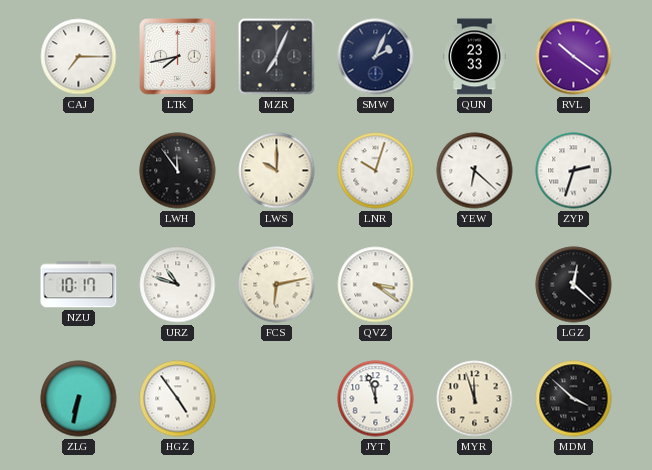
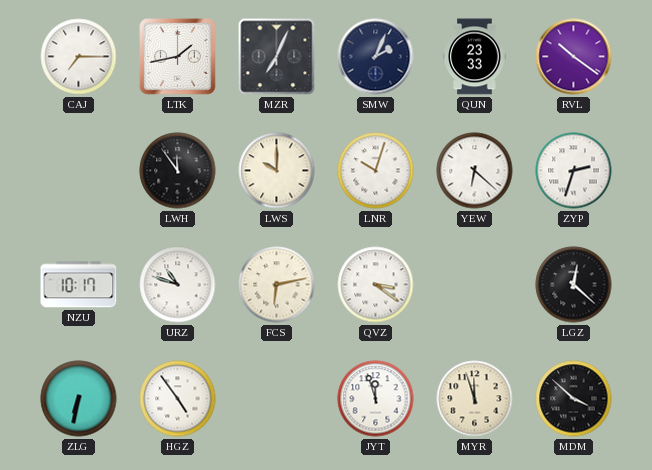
LTK: 7:43 -> 1:43 (178, 57)
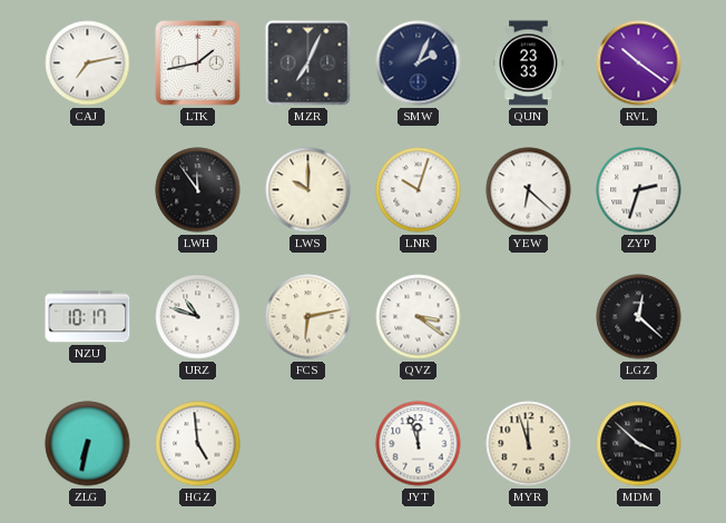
CAJ: 7:15 -> 7:13 (88, 63)
HGZ: 4:54 -> 4:59 (198, 444)
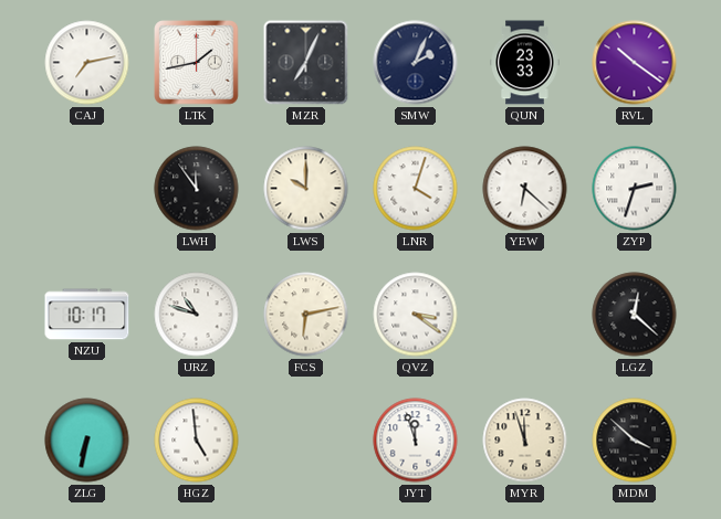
LNR: 10:03 -> 4:03 (416, 189)
